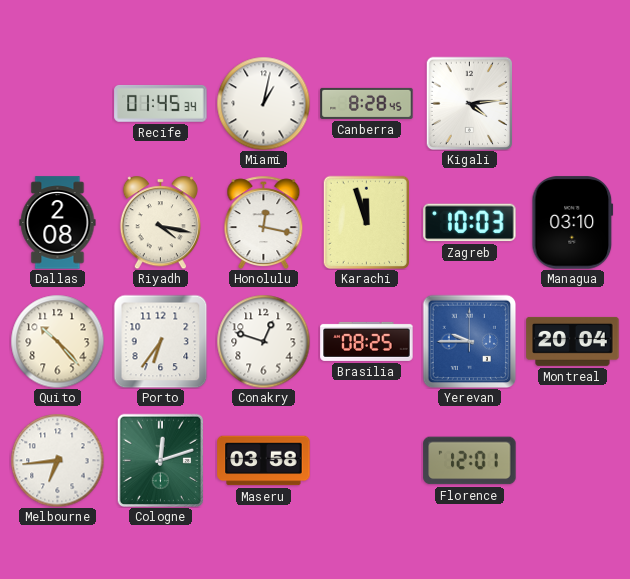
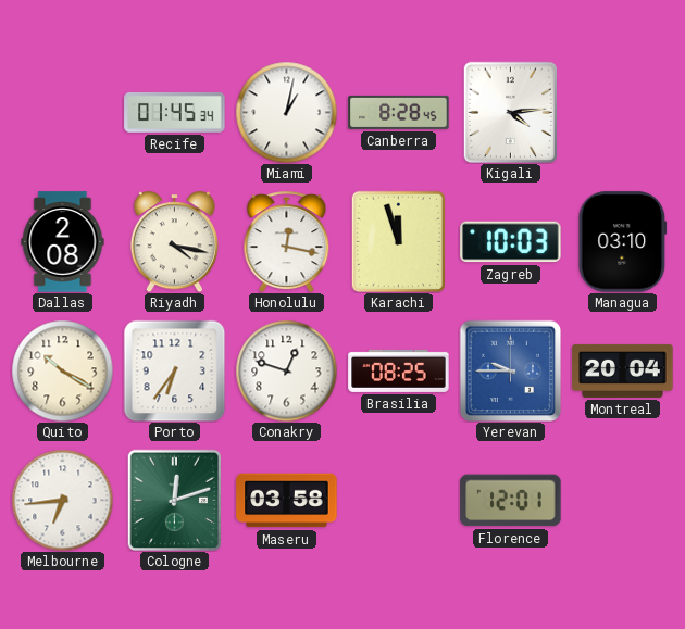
Quito: 10:23 -> 10:20 (62, 370)
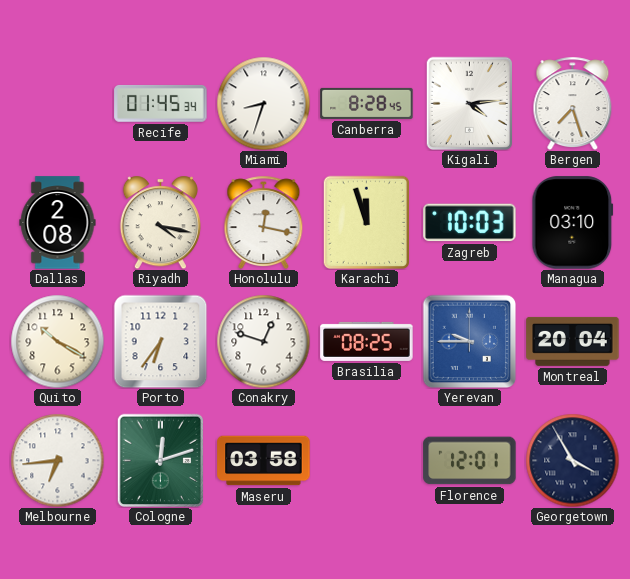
Miami: 1:02 -> 8:33 (263, 103)
Bergen: none -> 7:27 (573, 103)
Georgetown: none -> 3:55 (572, 460)
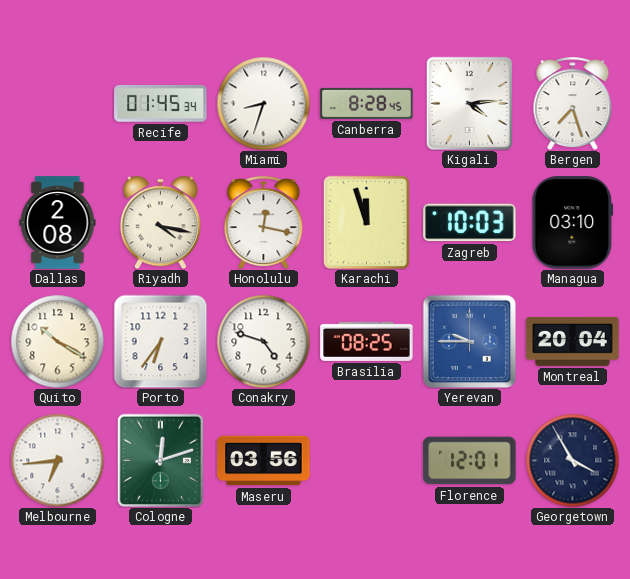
Conakry: 12:48 -> 4:48 (263, 341)
Maseru: 03:58 -> 03:56 (264, 461)
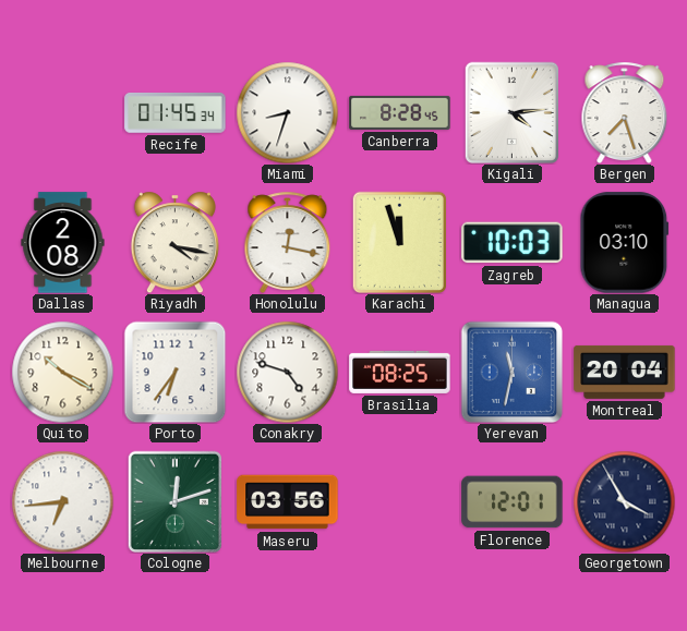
Yerevan: 9:45 -> 11:32 (511, 372)
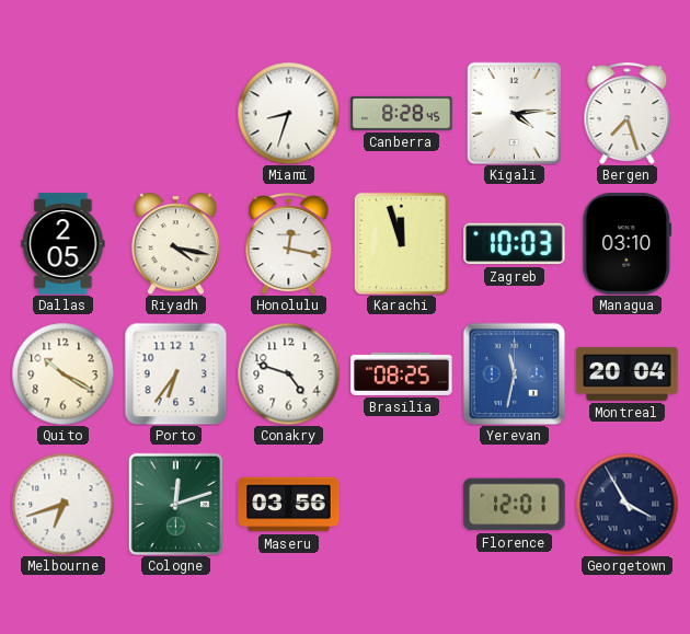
Recife: 01:45 -> none (176, 112)
Dallas: 2:08 -> 2:05 (64, 244)
Melbourne: 6:44 -> 6:42 (62, 504)
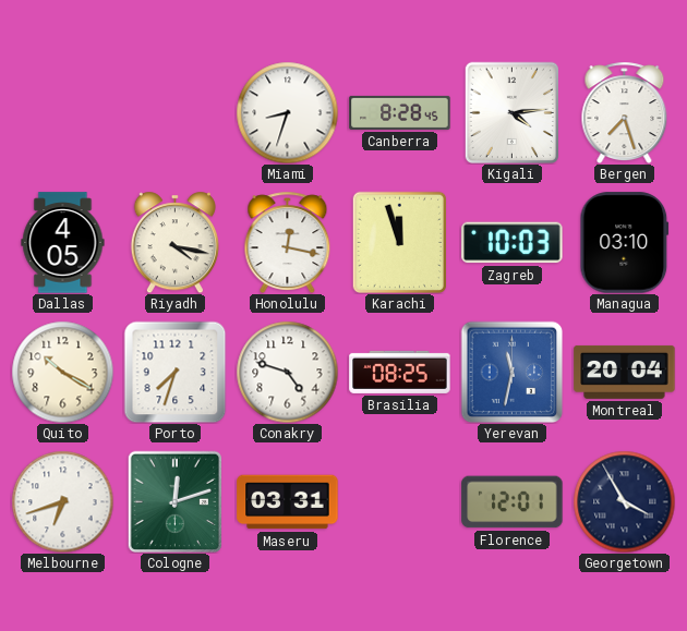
Dallas: 2:05 -> 4:05 (63, 243)
Porto: 6:36 -> 7:33 (174, 372)
Maseru: 03:56 -> 03:31 (288, 502)
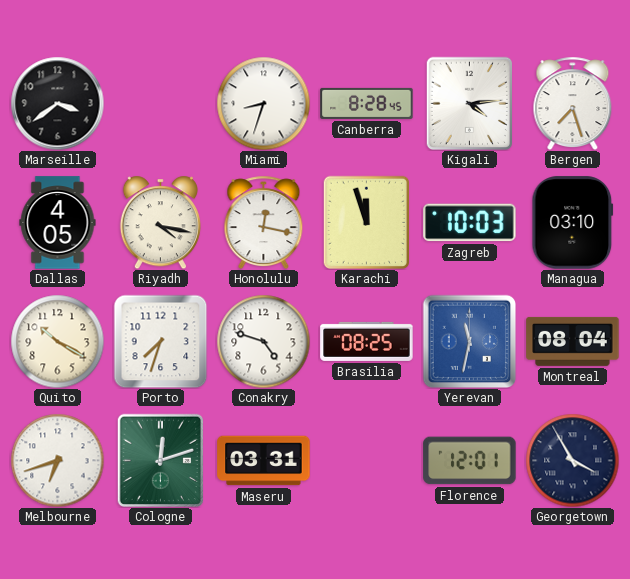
Marseille: none -> 3:39 (57, 103)
Montreal: 20:04 -> 08:04 (573, 341)
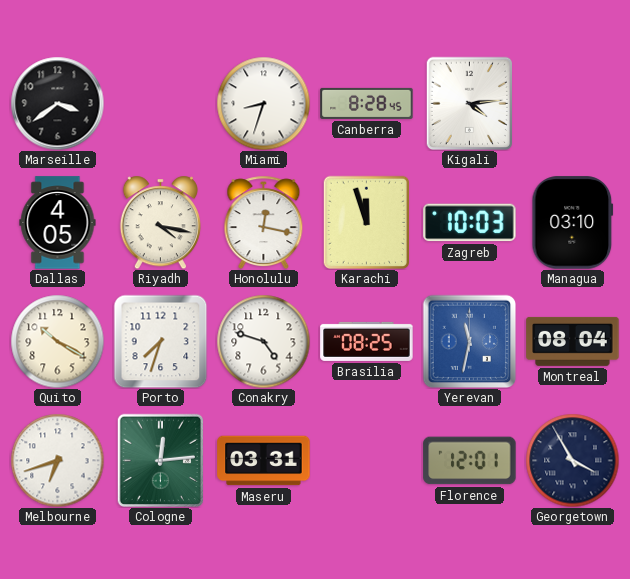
Bergen: 7:27 -> none (573, 103)
Cologne: 12:12 -> 12:14 (160, 460)
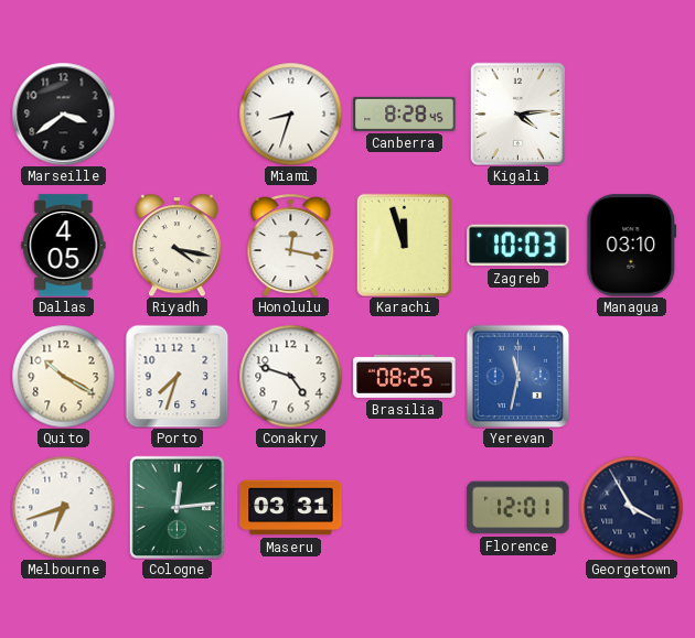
Montreal: 08:04 -> none (573, 341)
